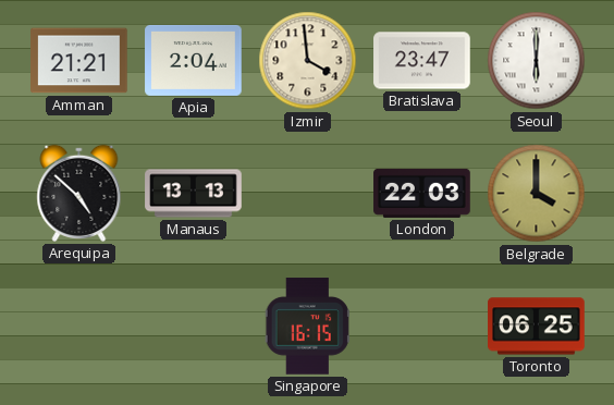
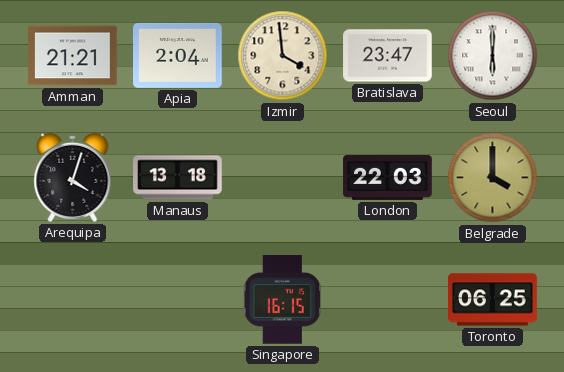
Arequipa: 4:52 -> 4:03 (73, 177)
Manaus: 13:13 -> 13:18 (178, 178)
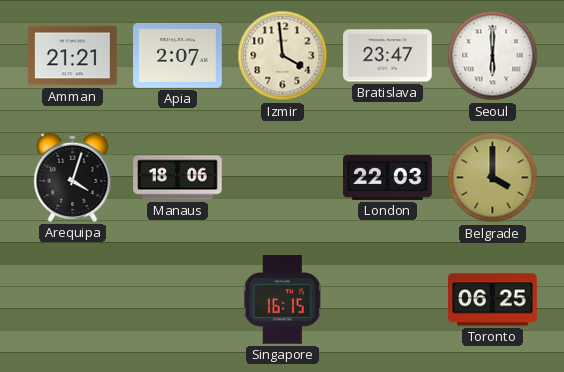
Apia: 2:04 -> 2:07 (178, 55)
Manaus: 13:18 -> 18:06 (178, 178)
